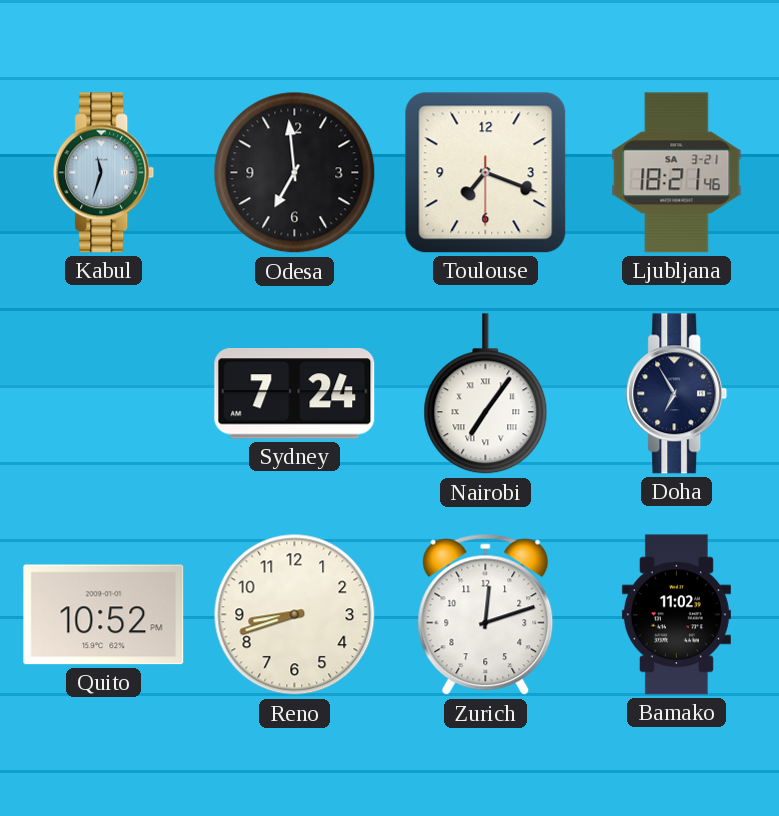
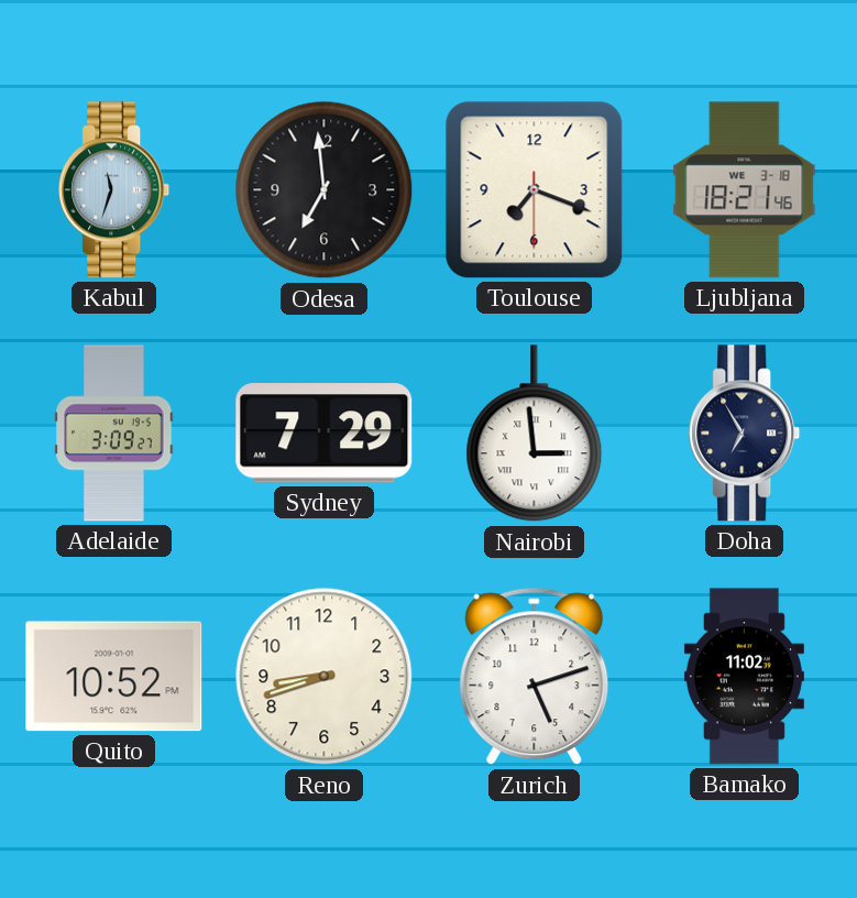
Ljubljana date: SA 3-21 -> WE 3-18 (745, 190)
Adelaide: none -> 3:09 (114, 434)
Sydney: 7:24 -> 7:29 (325, 434)
Nairobi: 7:06 -> 2:59 (535, 434)
Zurich: 12:12 -> 5:12 (535, 677)
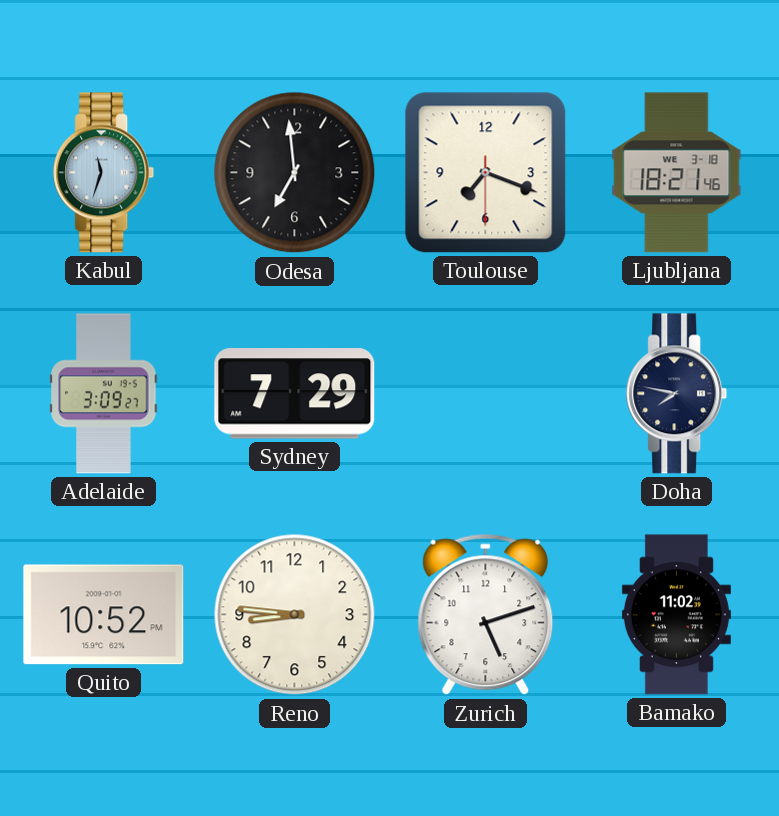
Nairobi: 2:59 -> none (535, 434)
Doha: 6:55 -> 7:47 (677, 394)
Reno: 8:42 -> 8:46 (295, 615)
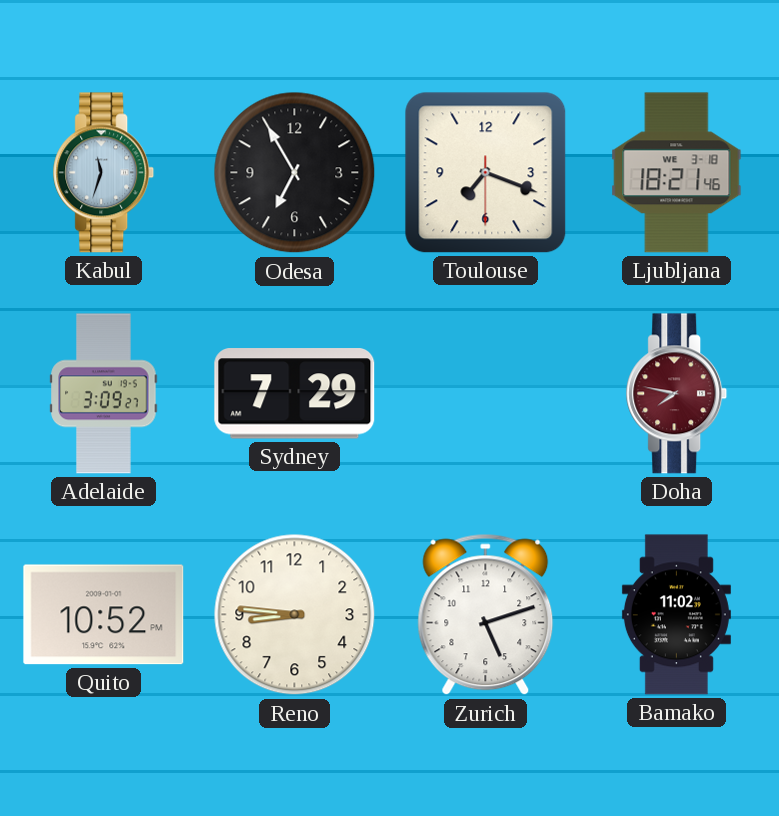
Odesa: 6:59 -> 6:55 (295, 173)
Doha dial: navy -> burgundy (677, 394)
